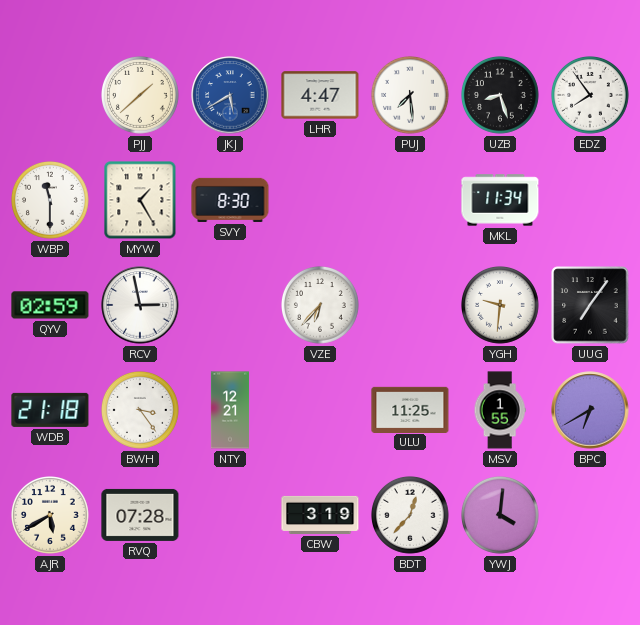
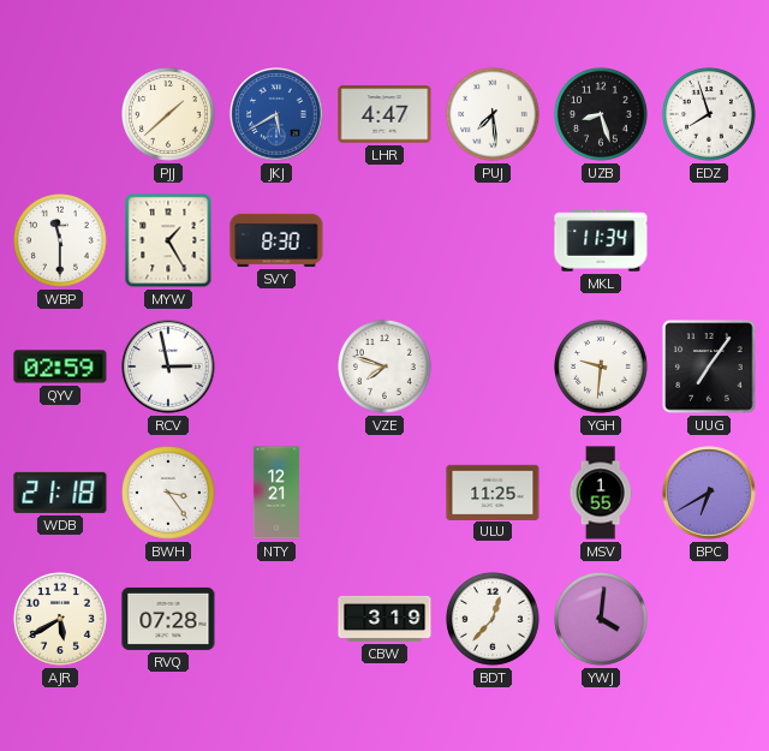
EDZ: 7:54 -> 7:57 (710, 115)
VZE: 6:37 -> 7:48 (386, 368)
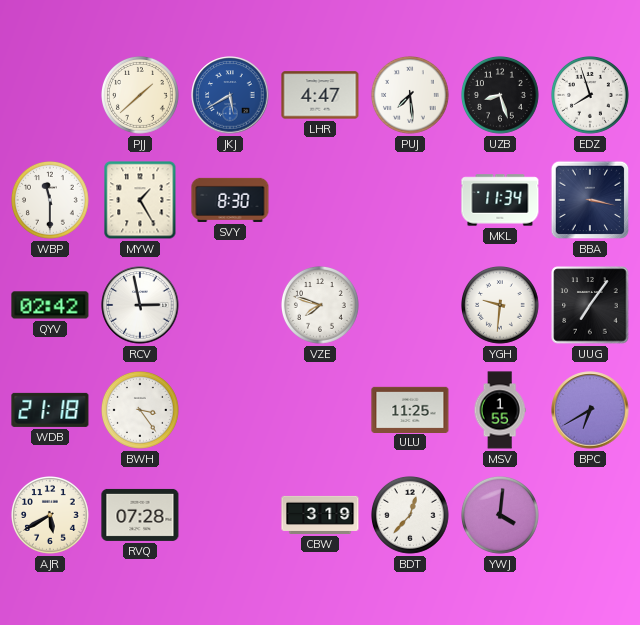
BBA: none -> 3:17 (590, 200)
QYV: 02:59 -> 02:42 (50, 305)
NTY: 12:21 -> none (276, 493)
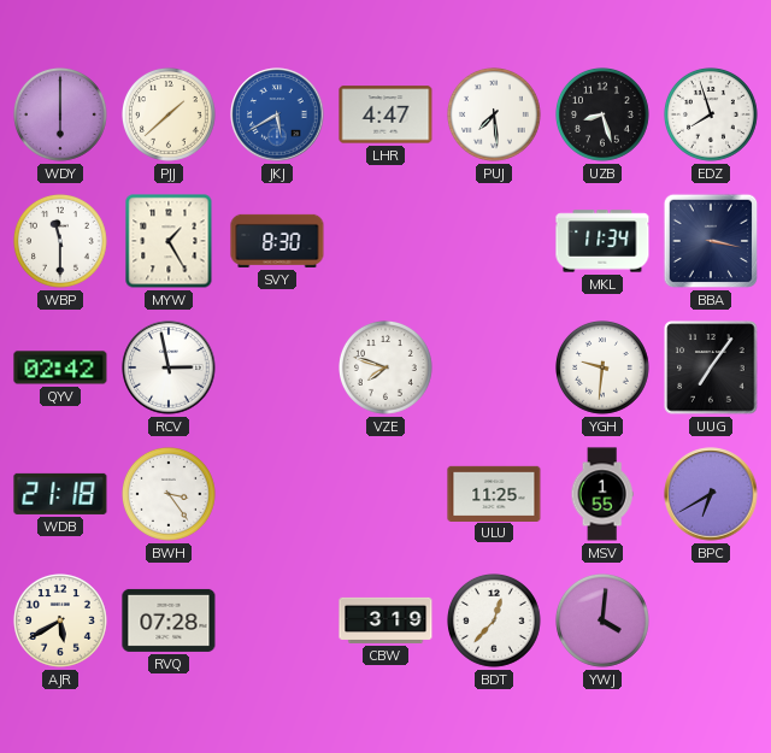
WDY: none -> 6:00 (61, 116)
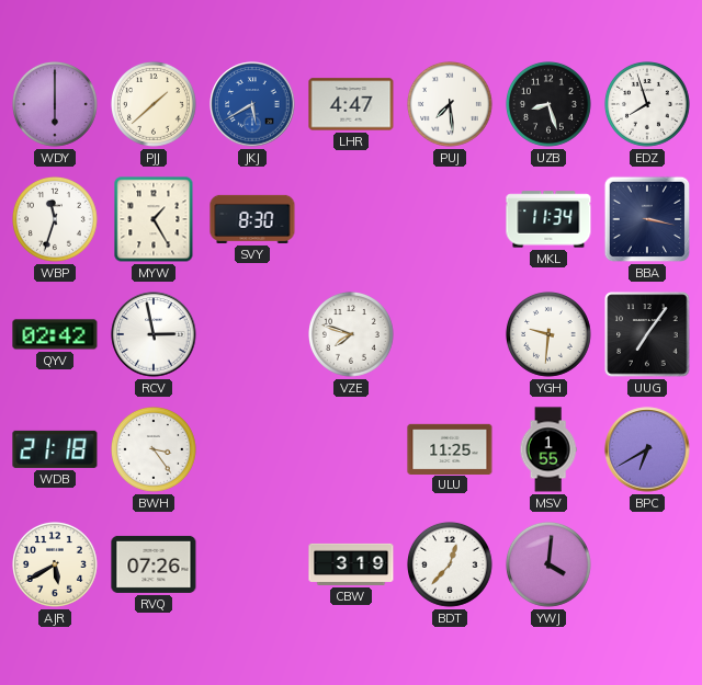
WBP: 11:30 -> 11:33 (56, 220)
RVQ: 07:28 -> 07:26 (154, 564)
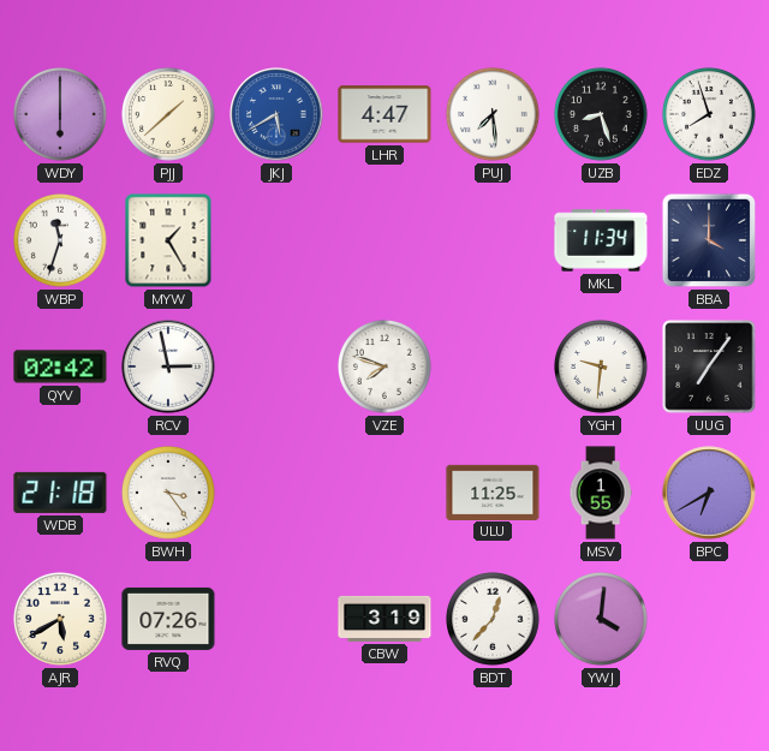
SVY: 8:30 -> none (252, 219)
BBA: 3:17 -> 4:00 (709, 240)
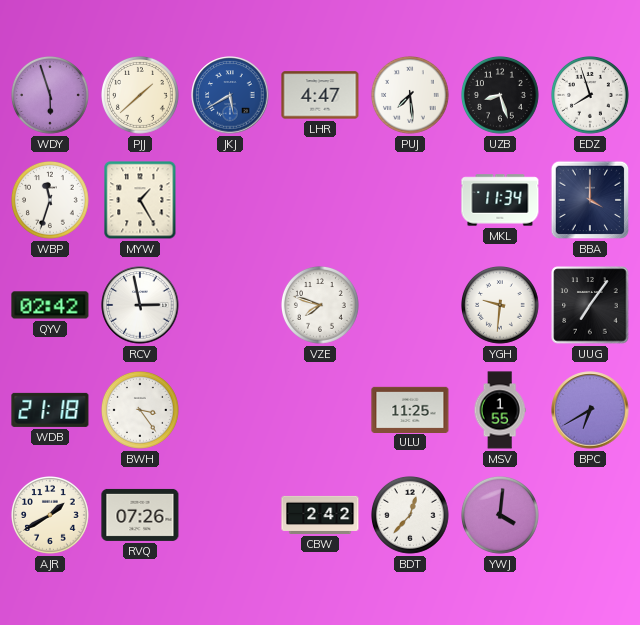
WDY: 6:00 -> 5:57 (51, 96)
AJR: 5:40 -> 1:40 (51, 516)
CBW: 3:19 -> 2:42 (320, 515)
